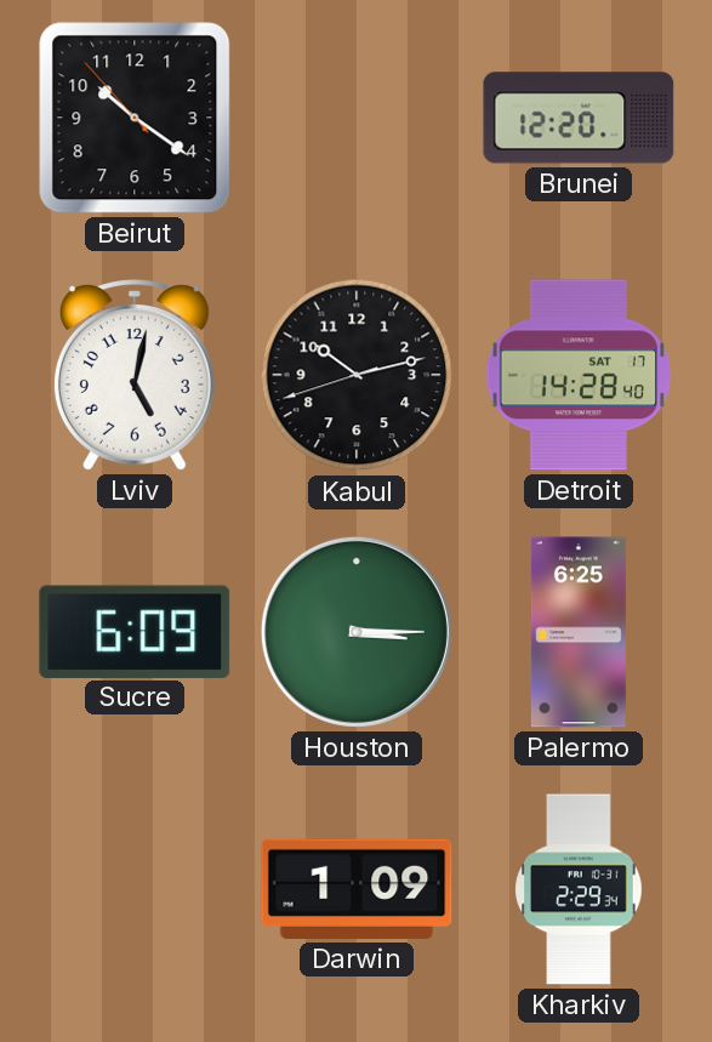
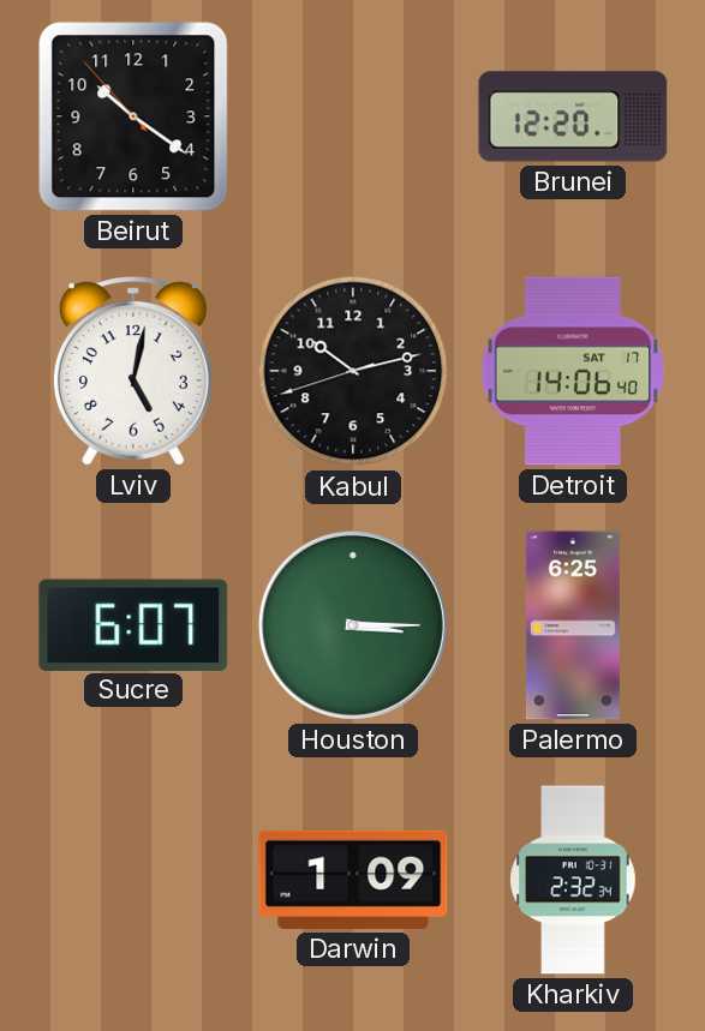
Detroit: 14:28 -> 14:06 (573, 371)
Sucre: 6:09 -> 6:07 (133, 624)
Kharkiv: 2:29 -> 2:32 (573, 880)
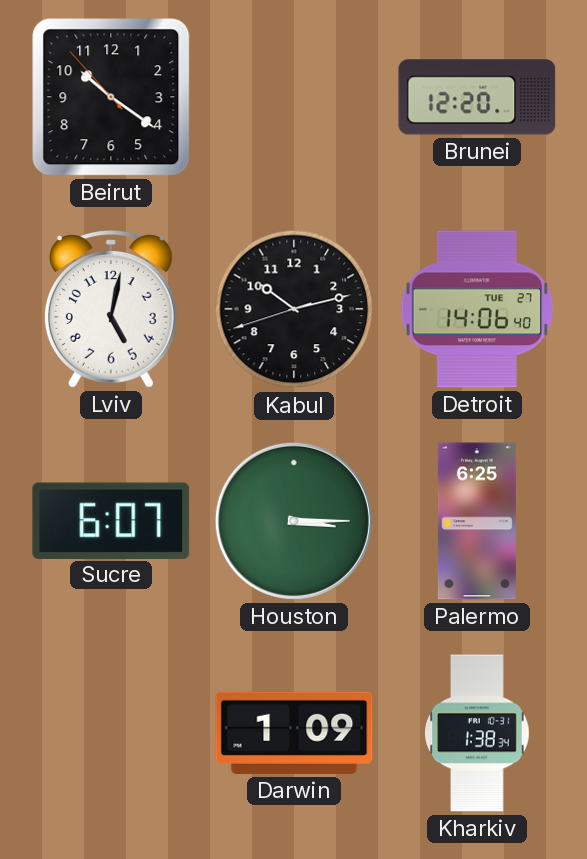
Detroit date: SAT 17 -> TUE 27 (477, 309)
Kharkiv: 2:32 -> 1:38 (477, 733)
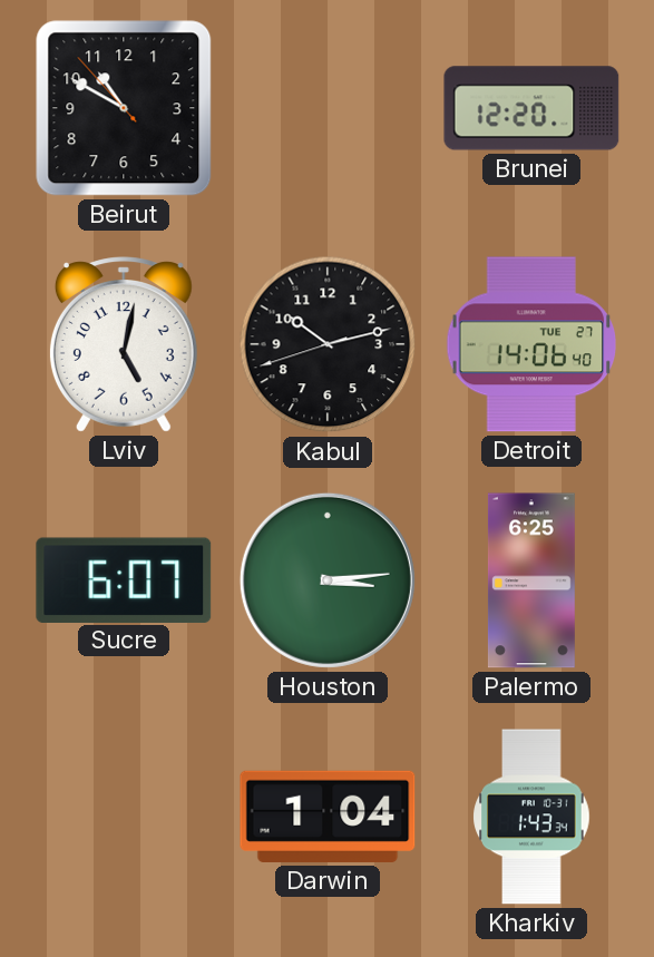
Beirut: 10:20 -> 10:49 (124, 108)
Houston: 3:15 -> 3:14 (328, 580)
Darwin: 1:09 -> 1:04 (328, 817)
Kharkiv: 1:38 -> 1:43 (531, 817)
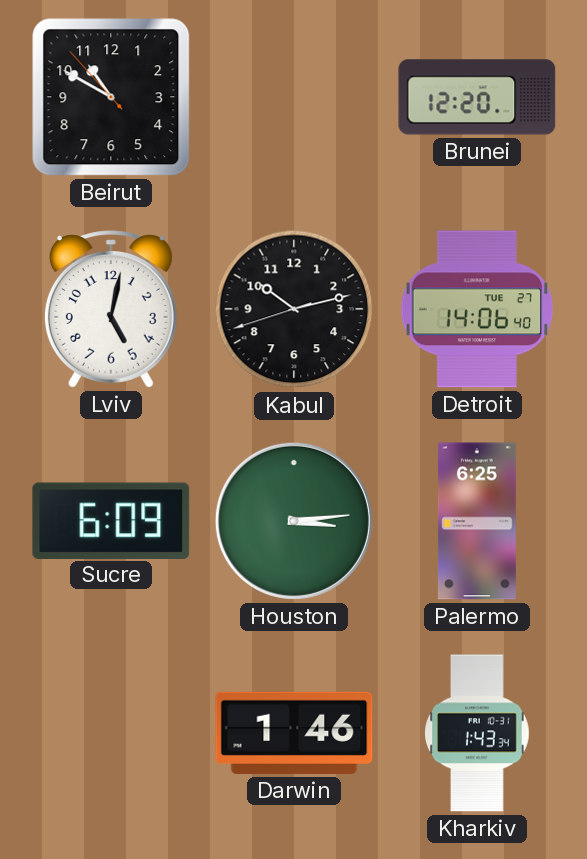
Sucre: 6:07 -> 6:09 (111, 520)
Darwin: 1:04 -> 1:46 (294, 733)
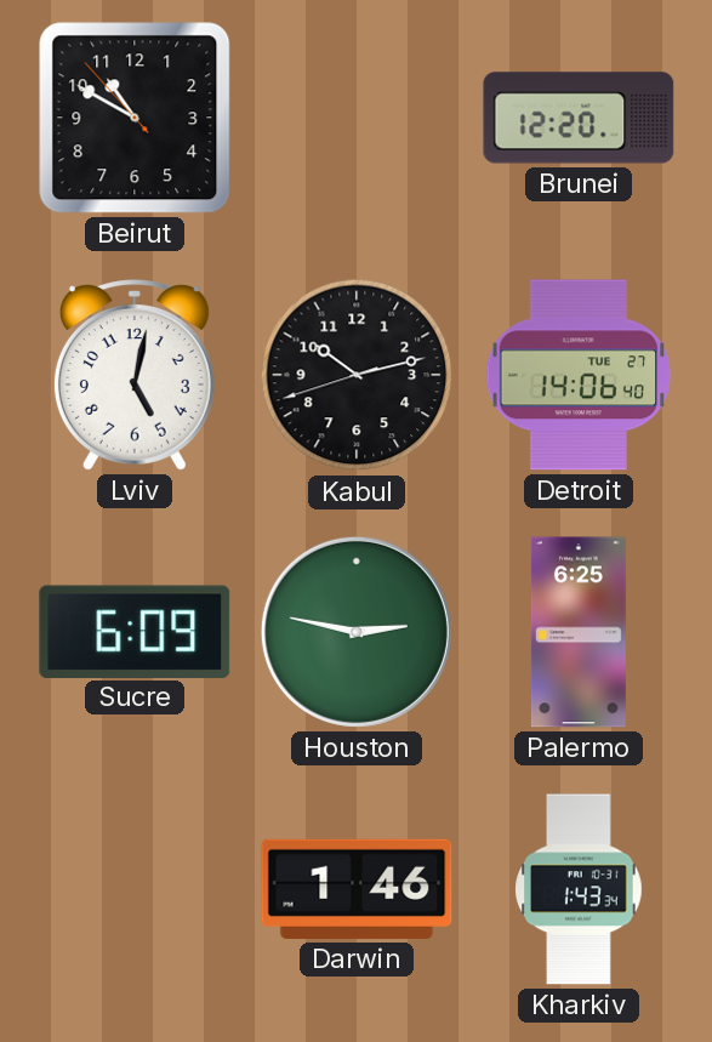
Houston: 3:14 -> 2:47 (357, 632)
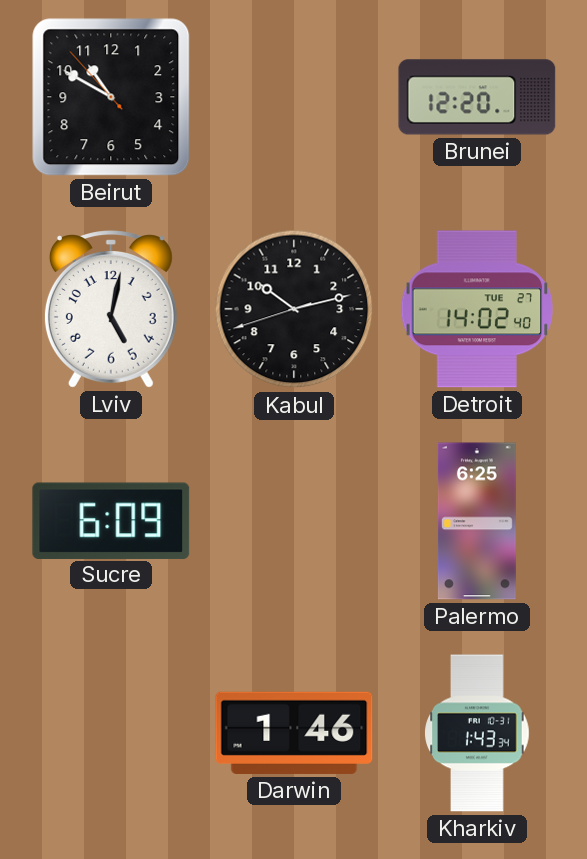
Detroit: 14:06 -> 14:02 (477, 309)
Houston: 2:47 -> none (357, 632)
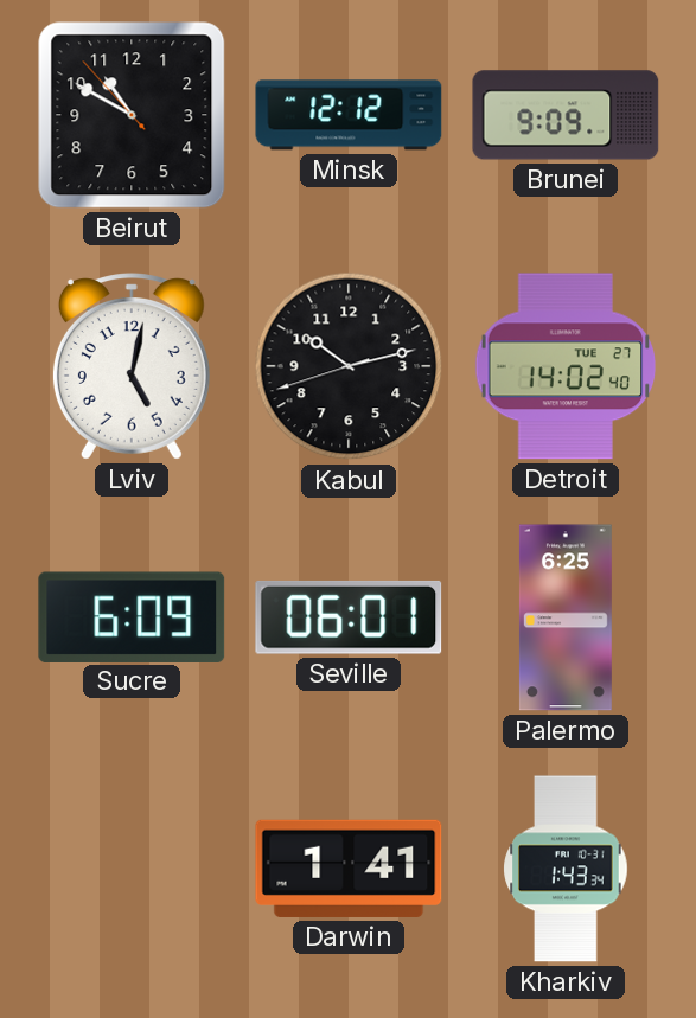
Minsk: none -> 12:12 (349, 115)
Brunei: 12:20 -> 9:09 (566, 115)
Seville: none -> 06:01 (349, 617)
Darwin: 1:46 -> 1:41 (349, 869)
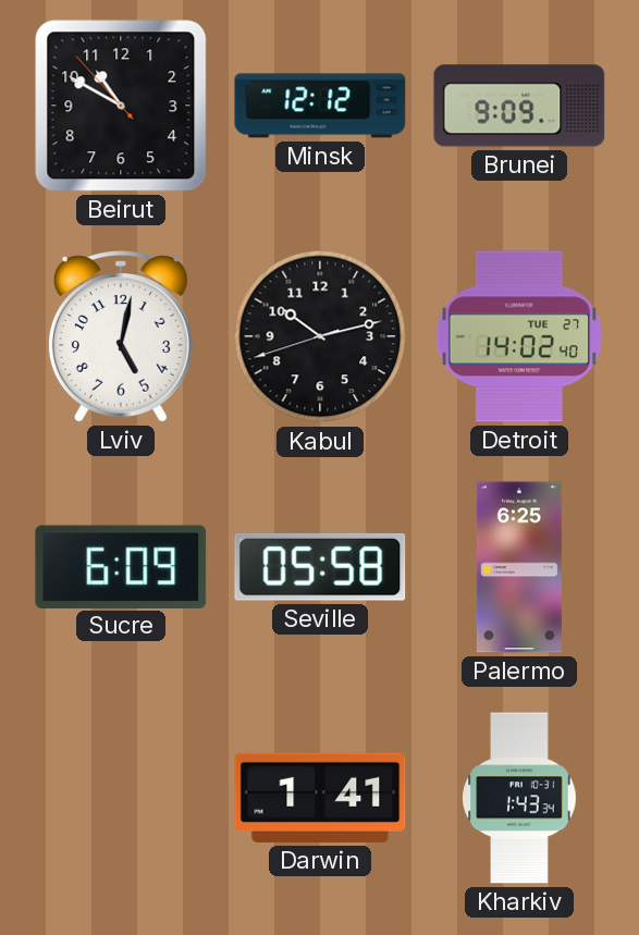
Seville: 06:01 -> 05:58 (320, 567)
